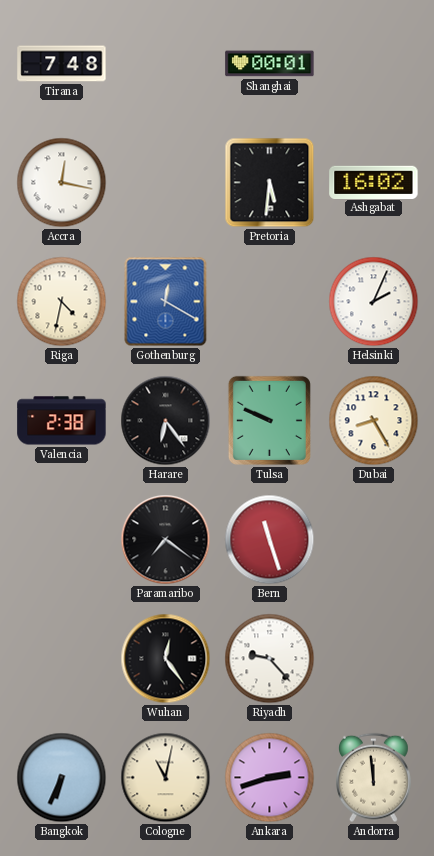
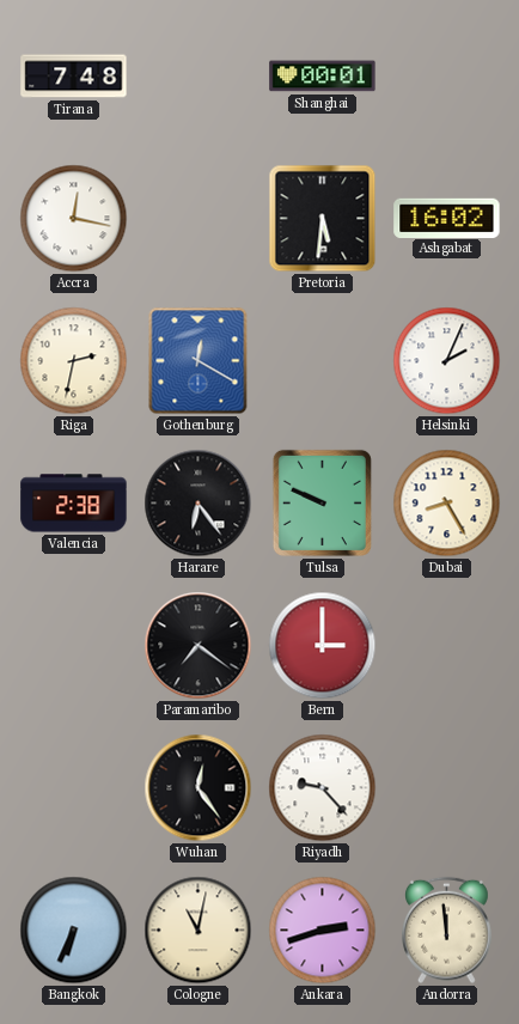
Riga: 4:32 -> 2:32 (74, 361)
Bern: 11:27 -> 3:00 (323, 646)
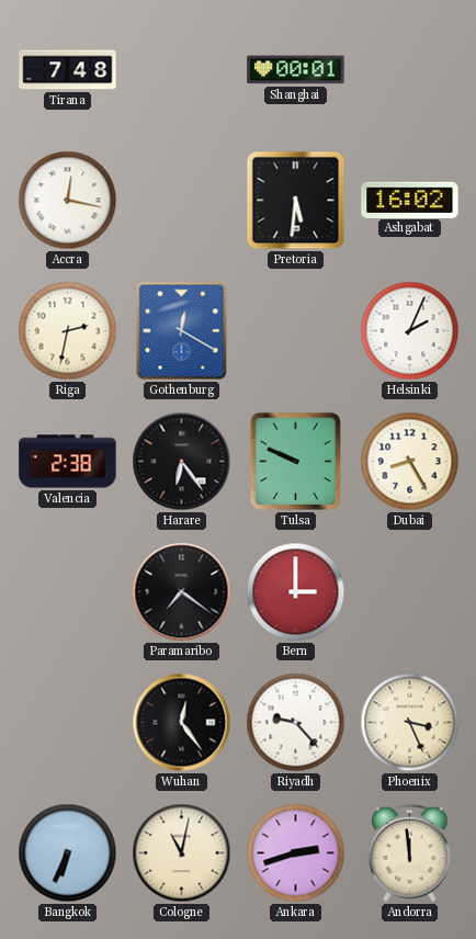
Phoenix: none -> 3:26 (410, 723)
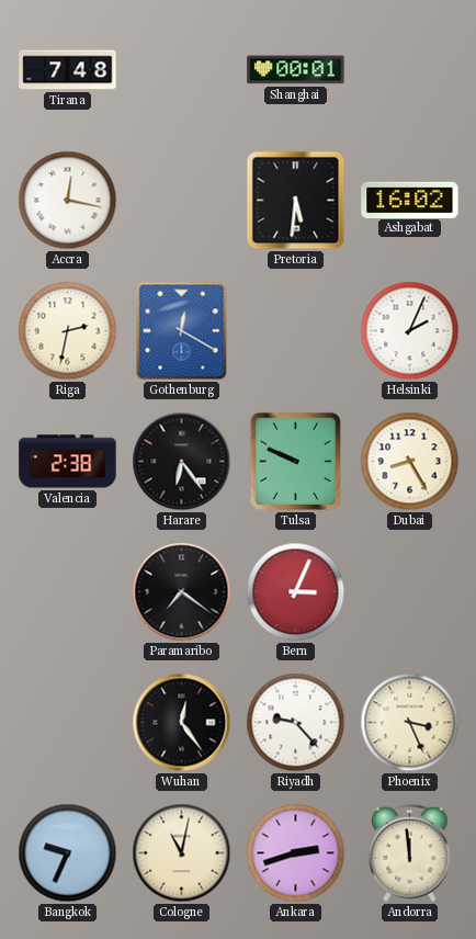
Bern: 3:00 -> 3:04 (296, 592)
Bangkok: 6:34 -> 9:34 (68, 853)
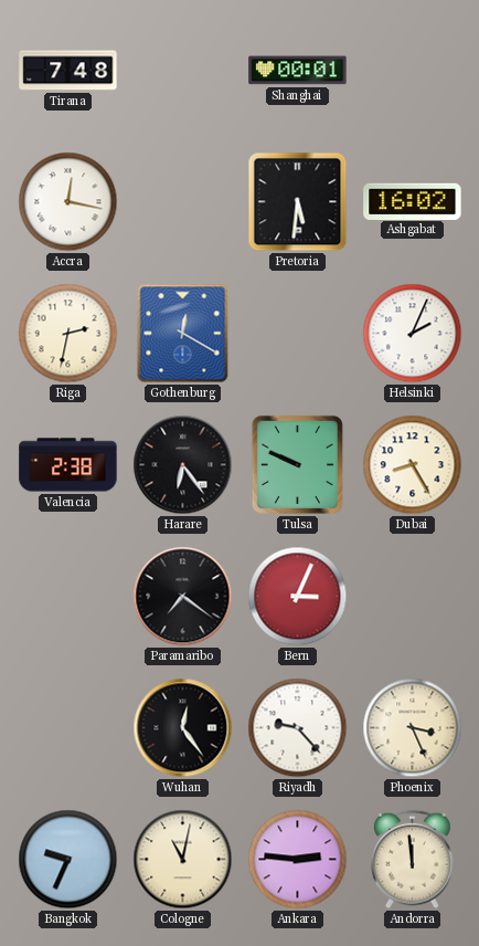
Ankara: 2:42 -> 2:46 (298, 860)
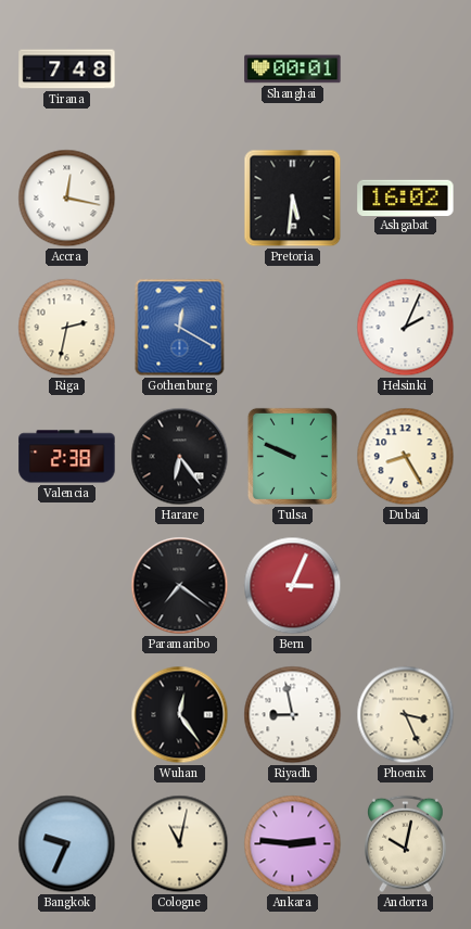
Riyadh: 9:23 -> 8:58 (293, 715)
Andorra: 11:59 -> 10:02 (406, 844)
